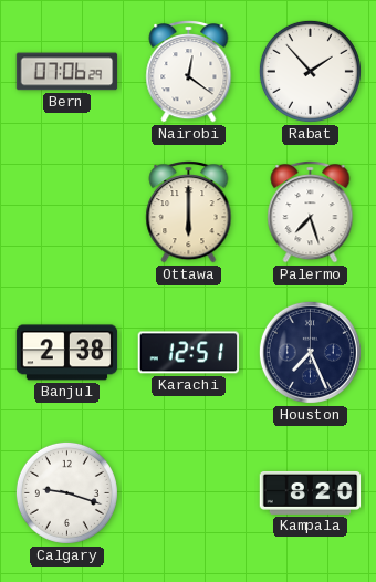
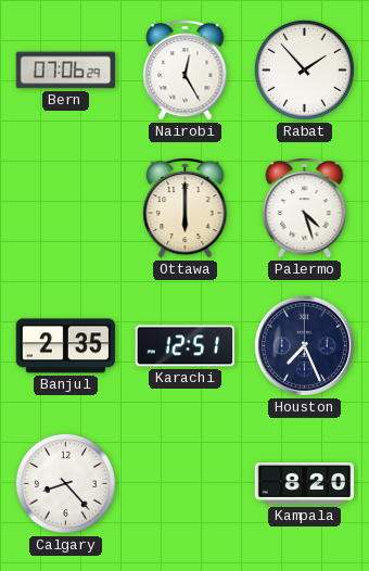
Nairobi: 12:21 -> 12:25 (186, 71)
Palermo: 7:27 -> 4:27 (305, 208)
Banjul: 2:38 -> 2:35 (66, 346)
Calgary: 9:18 -> 8:23 (65, 483)
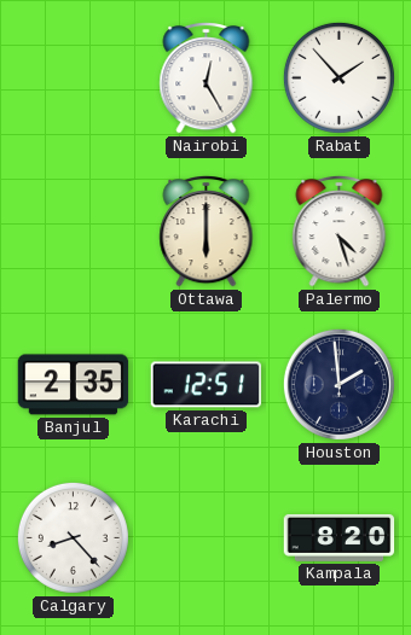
Bern: 07:06 -> none (66, 71)
Houston: 7:26 -> 1:59 (338, 384)
